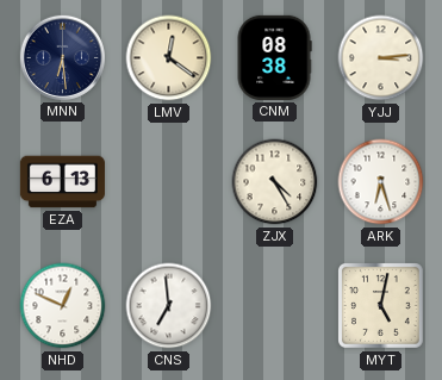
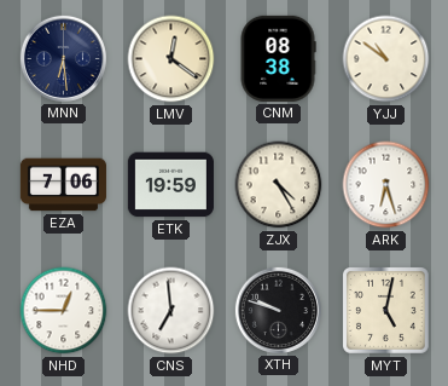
YJJ: 3:14 -> 10:51 (386, 59)
EZA: 6:13 -> 7:06 (63, 185)
ETK: none -> 19:59 (170, 185)
NHD: 12:49 -> 12:45 (64, 311)
XTH: none -> 9:48 (278, 310)
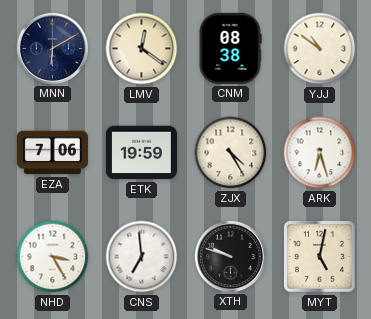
MNN: 6:29 -> 6:10 (52, 48)
NHD: 12:45 -> 3:25 (53, 257)
